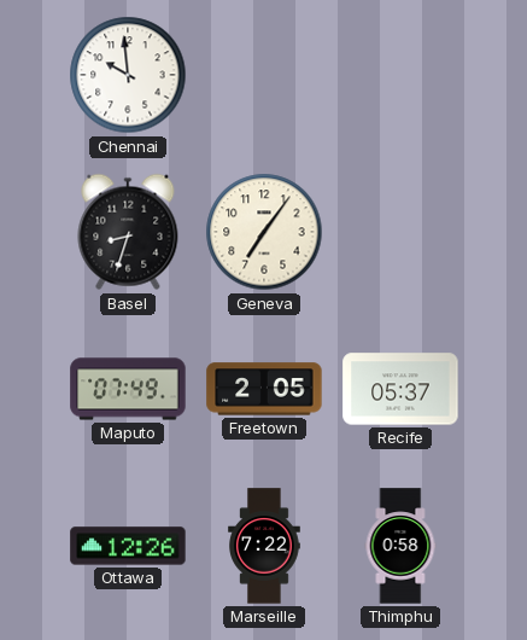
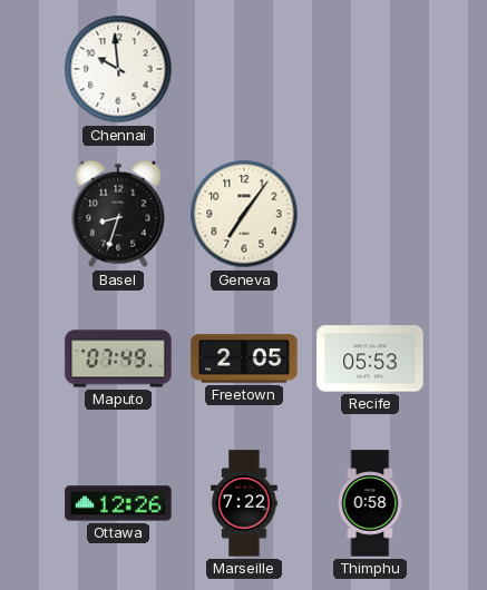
Recife: 05:37 -> 05:53 (370, 358)
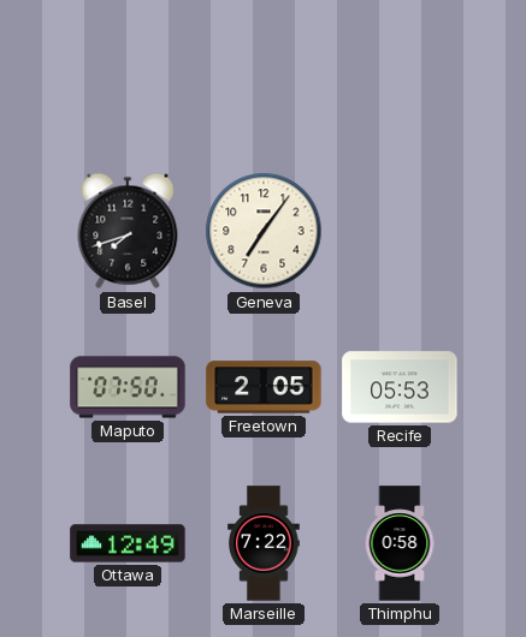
Chennai: 9:59 -> none (118, 69)
Basel: 8:33 -> 7:42 (128, 231)
Maputo: 07:49 -> 07:50 (128, 387)
Ottawa: 12:26 -> 12:49 (128, 543)
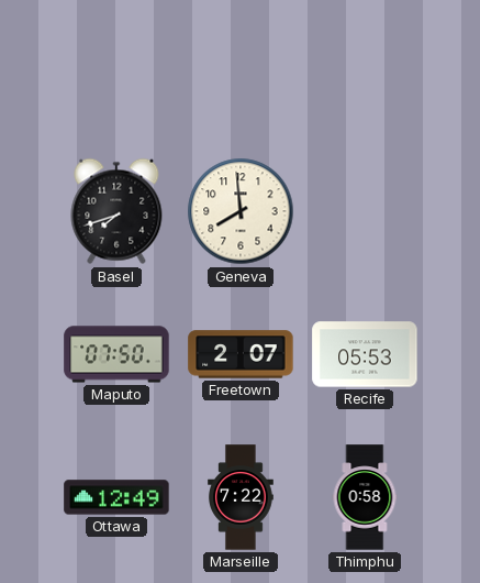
Geneva: 7:06 -> 7:59 (241, 211)
Freetown: 2:05 -> 2:07 (241, 354)
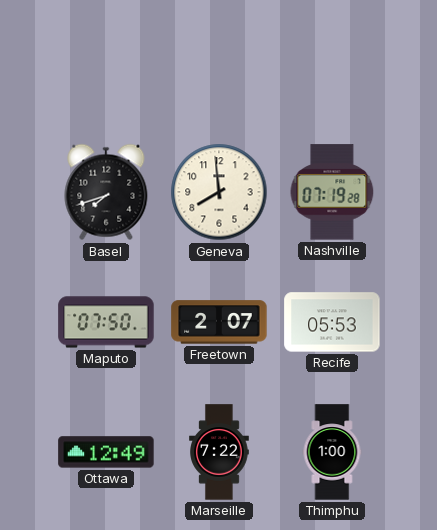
Nashville: none -> 07:19 (332, 192)
Thimphu: 0:58 -> 1:00 (332, 452)
